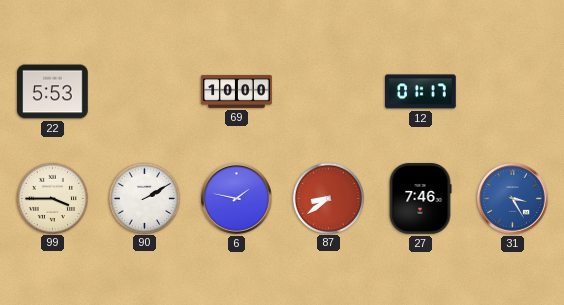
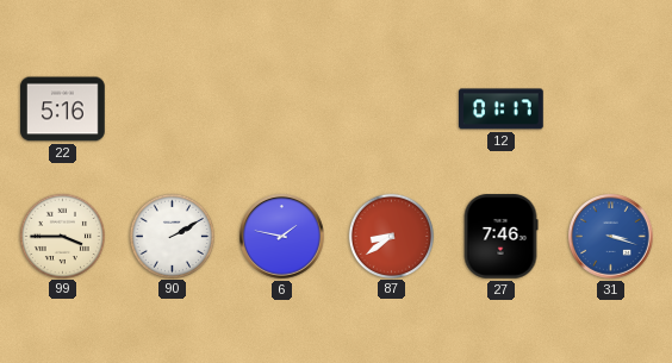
22: 5:53 -> 5:16 (63, 109)
69: 10:00 -> none (237, 92)
31: 3:25 -> 3:18 (611, 237)
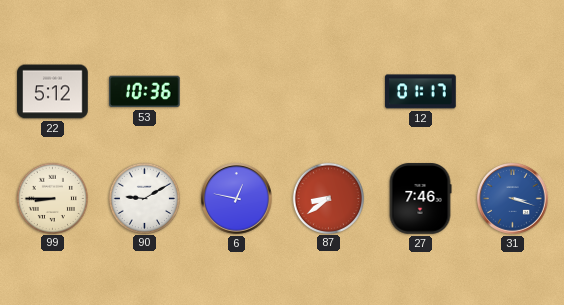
22: 5:16 -> 5:12 (53, 92)
53: none -> 10:36 (145, 92)
99: 3:45 -> 8:45 (52, 198)
90: 2:10 -> 9:10 (144, 198)
6: 1:47 -> 12:47 (237, 199)
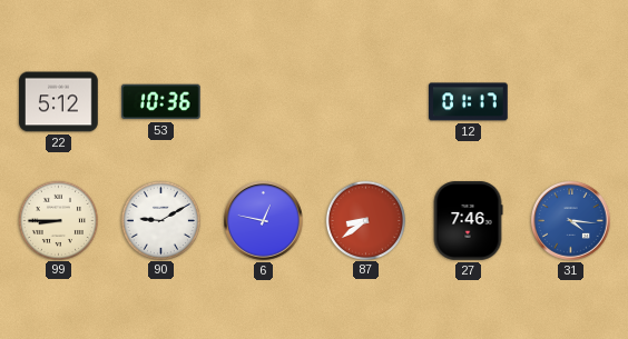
31: 3:18 -> 4:16 (571, 221)
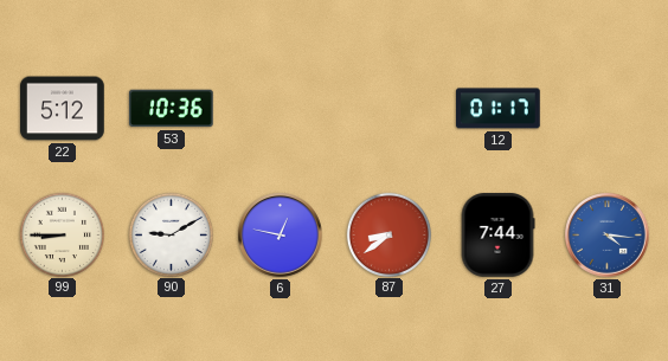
27: 7:46 -> 7:44 (497, 236)
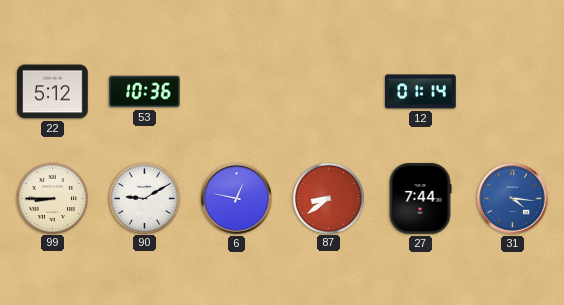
12: 01:17 -> 01:14 (421, 92)
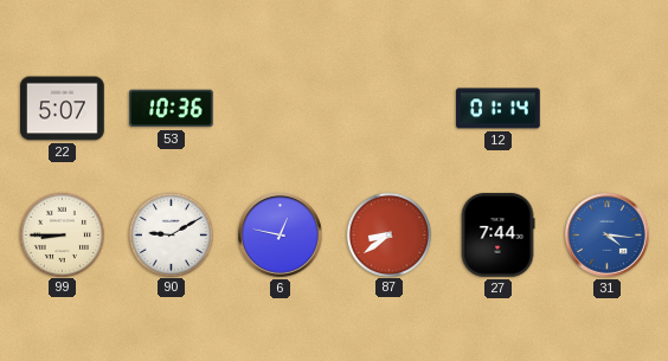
22: 5:12 -> 5:07 (63, 109)
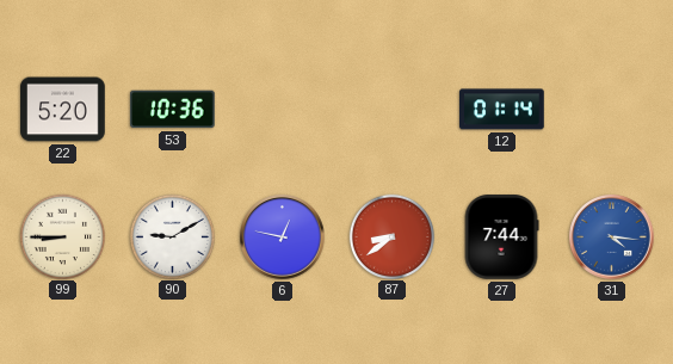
22: 5:07 -> 5:20 (63, 110)
